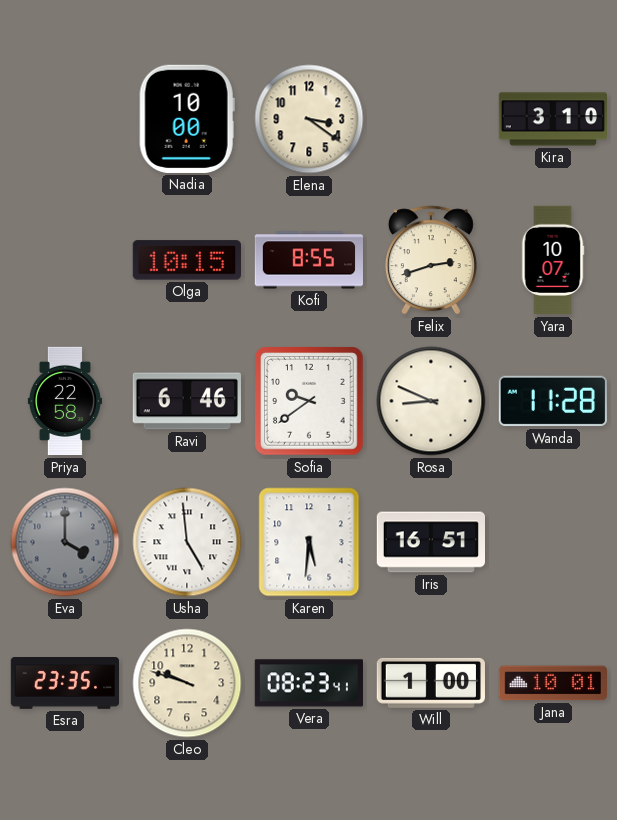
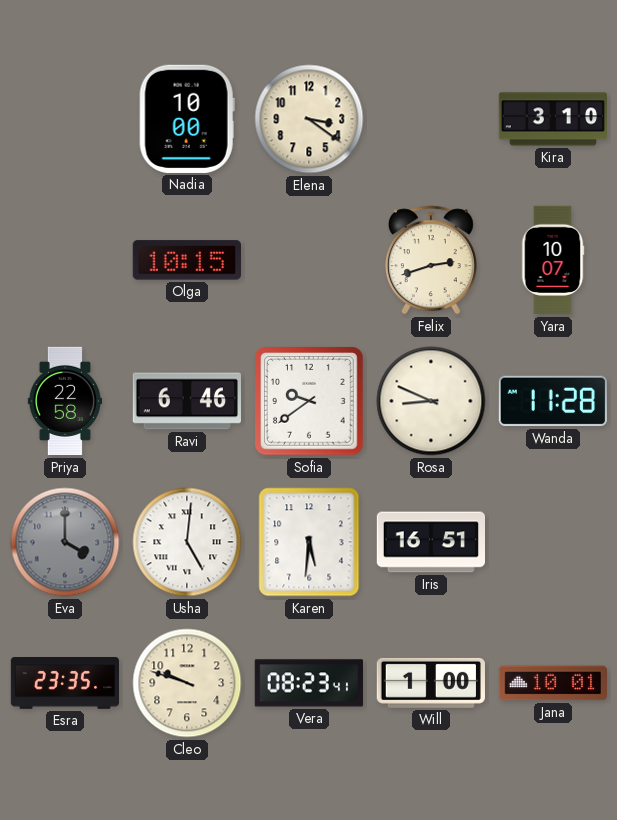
Kofi: 8:55 -> none (308, 260)
Usha: 4:59 -> 5:01 (187, 542)
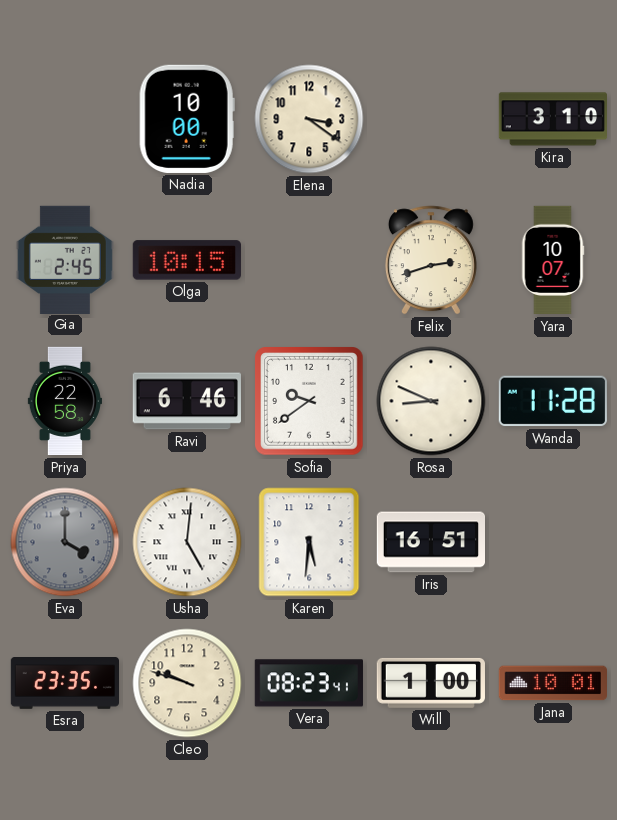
Gia: none -> 2:45 (65, 259)
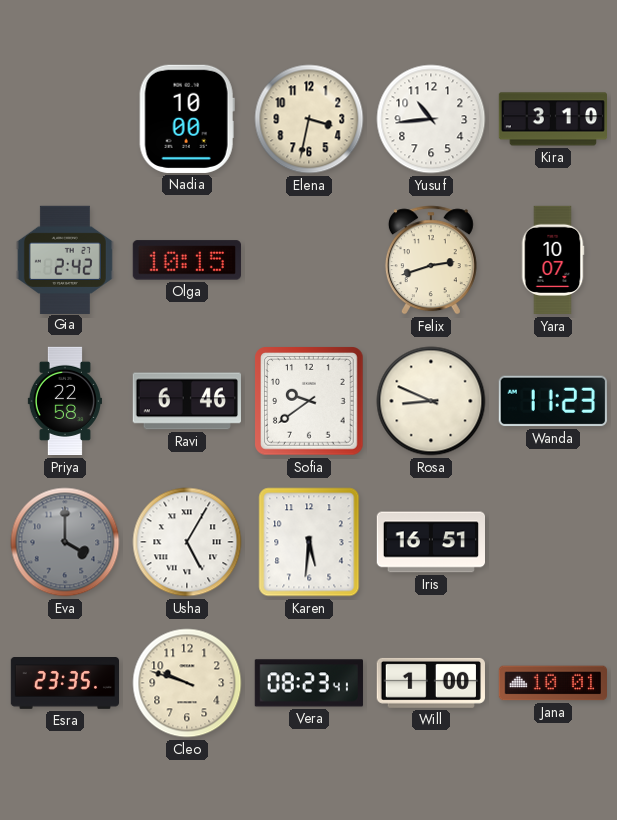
Elena: 3:21 -> 3:32 (309, 119)
Yusuf: none -> 10:44 (431, 119)
Gia: 2:45 -> 2:42 (65, 259)
Wanda: 11:28 -> 11:23 (553, 401)
Usha: 5:01 -> 5:05 (187, 542)
